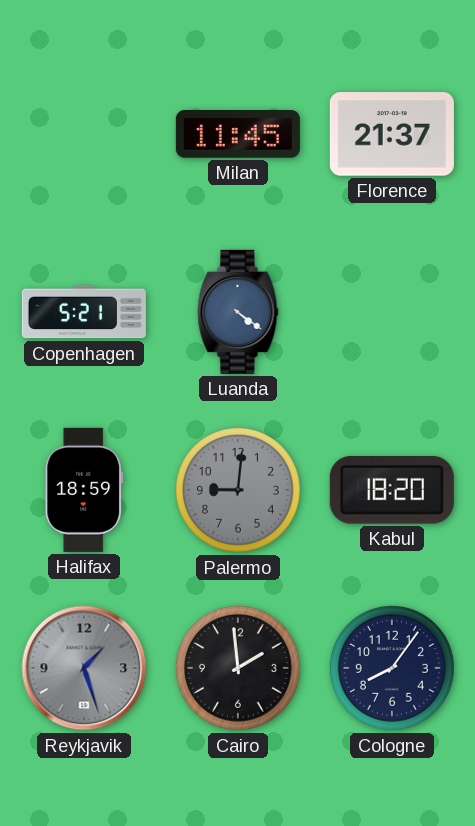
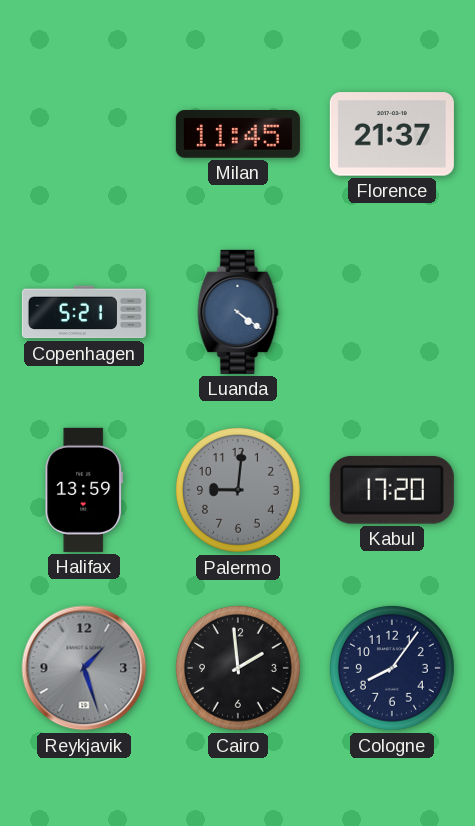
Halifax: 18:59 -> 13:59 (84, 490)
Kabul: 18:20 -> 17:20 (392, 490)
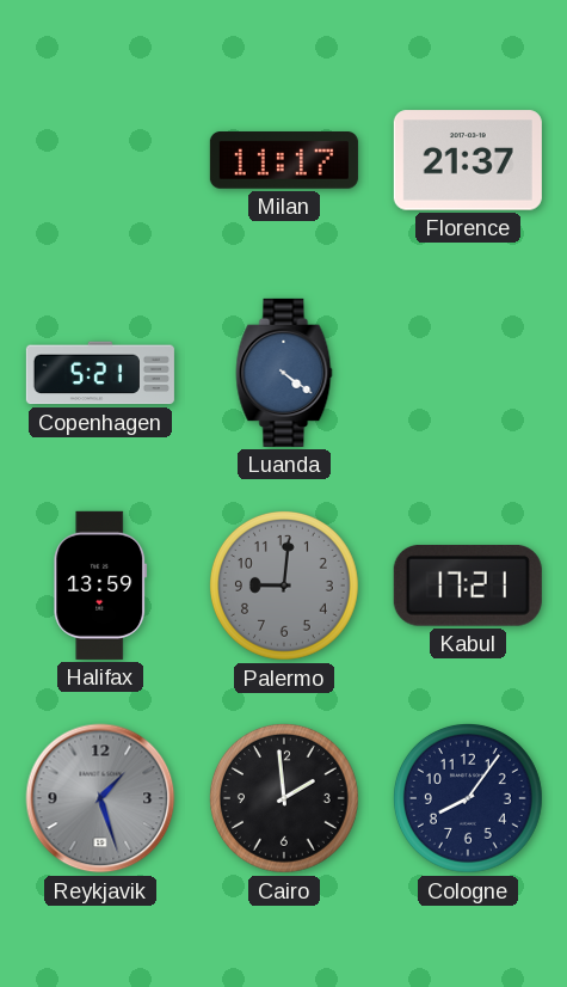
Milan: 11:45 -> 11:17 (284, 160)
Kabul: 17:20 -> 17:21 (468, 586)
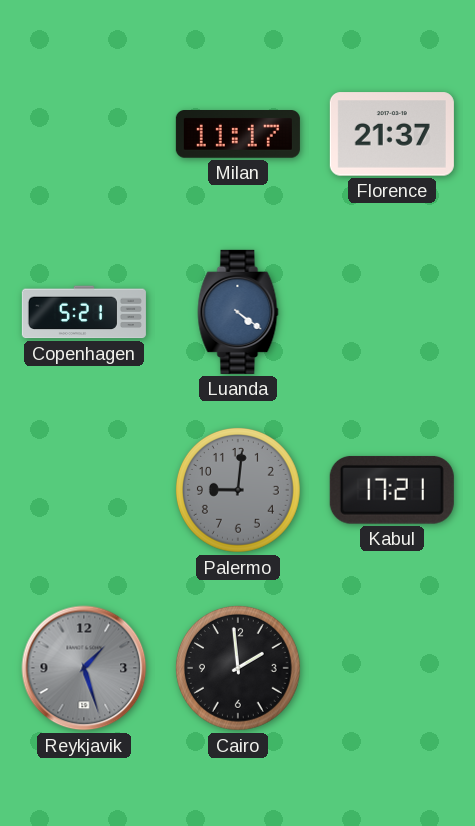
Halifax: 13:59 -> none (100, 586)
Cologne: 8:06 -> none (468, 798)
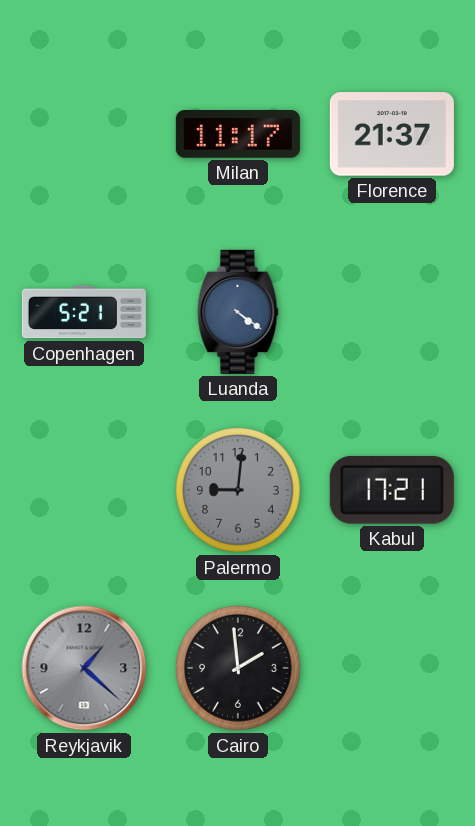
Reykjavik: 1:27 -> 1:22 (84, 668)
